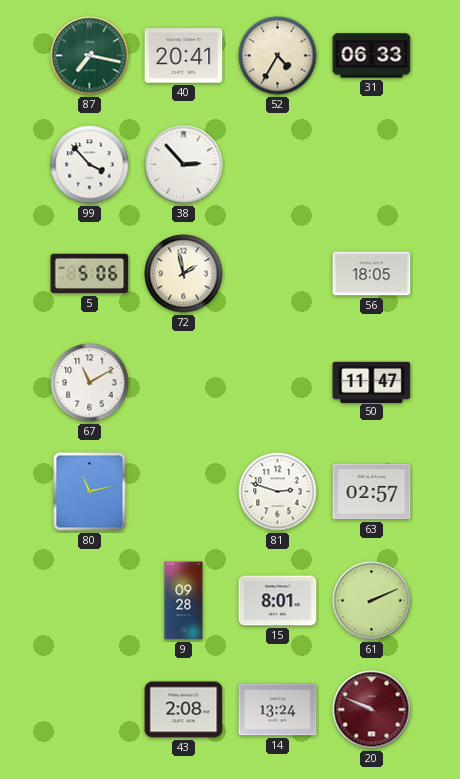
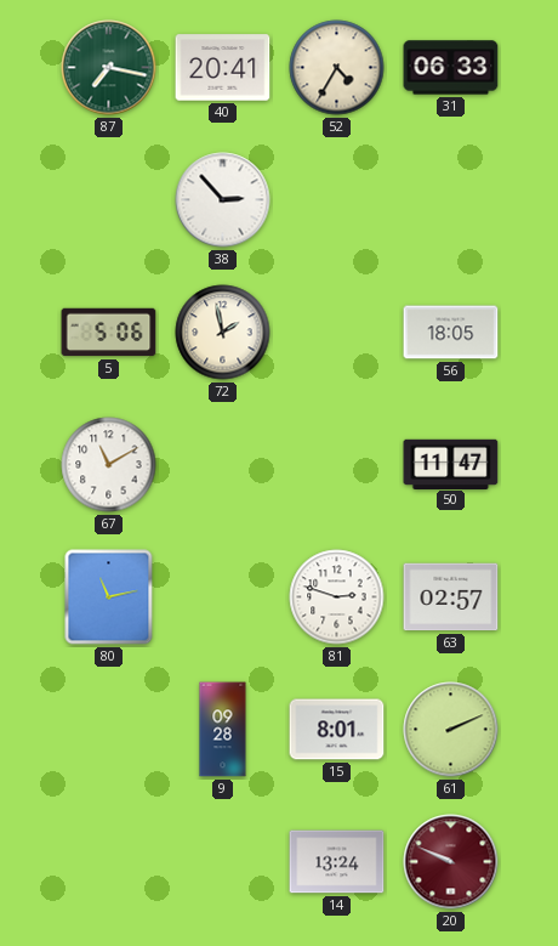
99: 3:53 -> none (90, 165)
43: 2:08 -> none (184, 710)
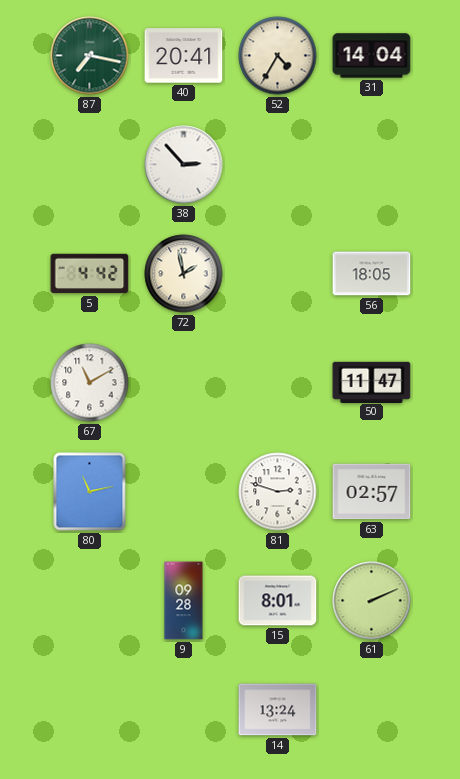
31: 06:33 -> 14:04 (372, 56)
5: 5:06 -> 4:42 (90, 274)
20: 9:49 -> none (451, 862)
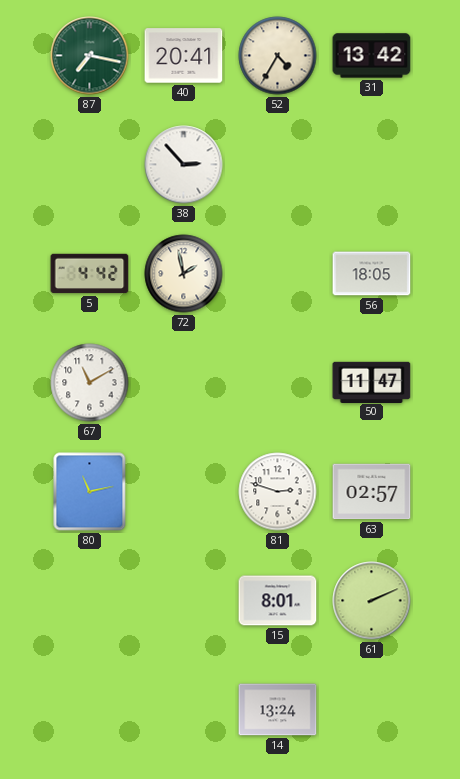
31: 14:04 -> 13:42 (372, 56)
9: 09:28 -> none (184, 601)
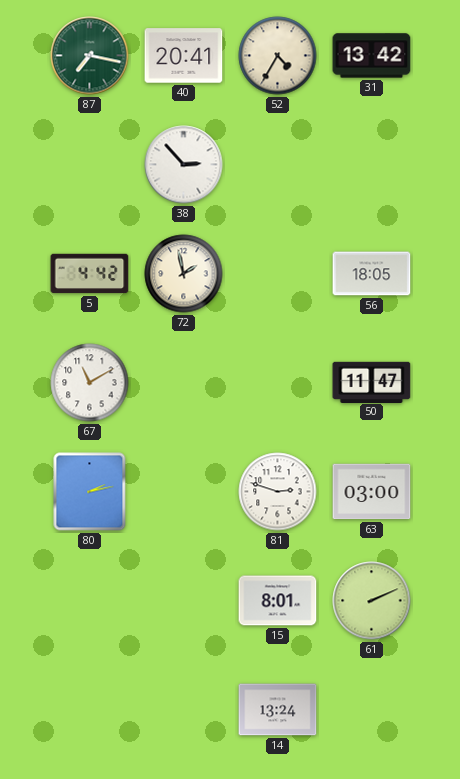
80: 11:13 -> 2:13 (90, 492)
63: 02:57 -> 03:00 (372, 492)
